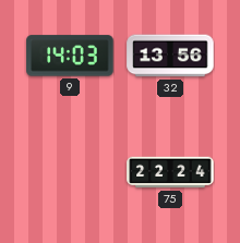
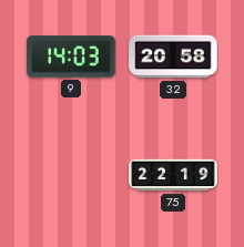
32: 13:56 -> 20:58 (173, 56)
75: 22:24 -> 22:19 (173, 175)
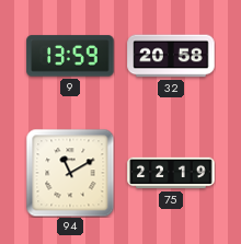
9: 14:03 -> 13:59 (70, 56)
94: none -> 11:10 (70, 173)
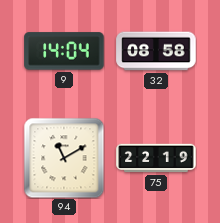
9: 13:59 -> 14:04 (64, 51)
32: 20:58 -> 08:58 (156, 51)
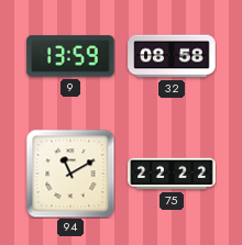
9: 14:04 -> 13:59 (70, 56)
75: 22:19 -> 22:22 (172, 174)
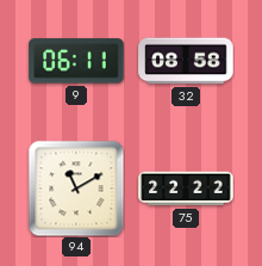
9: 13:59 -> 06:11 (76, 61)
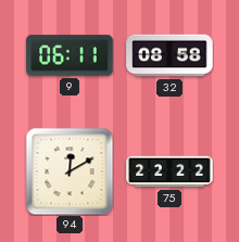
94: 11:10 -> 12:10 (70, 171)
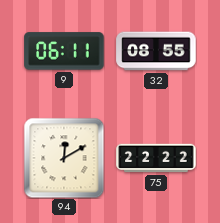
32: 08:58 -> 08:55 (156, 51)
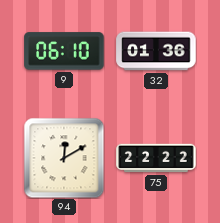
9: 06:11 -> 06:10 (64, 51)
32: 08:55 -> 01:36 (156, 51)
